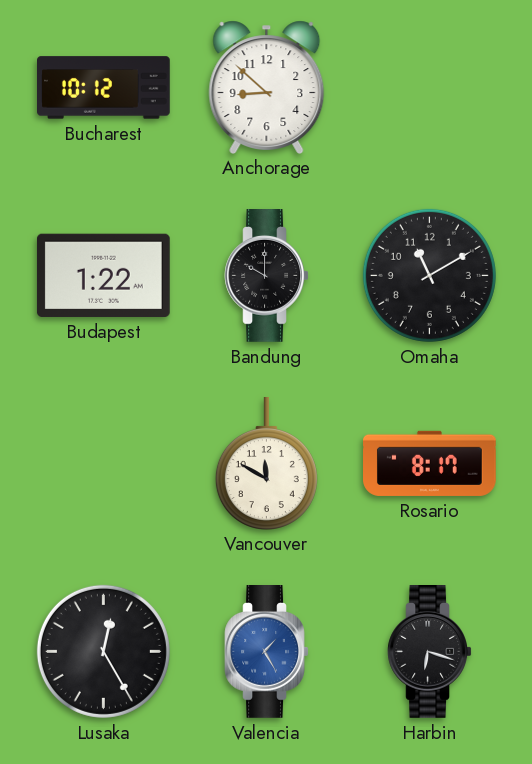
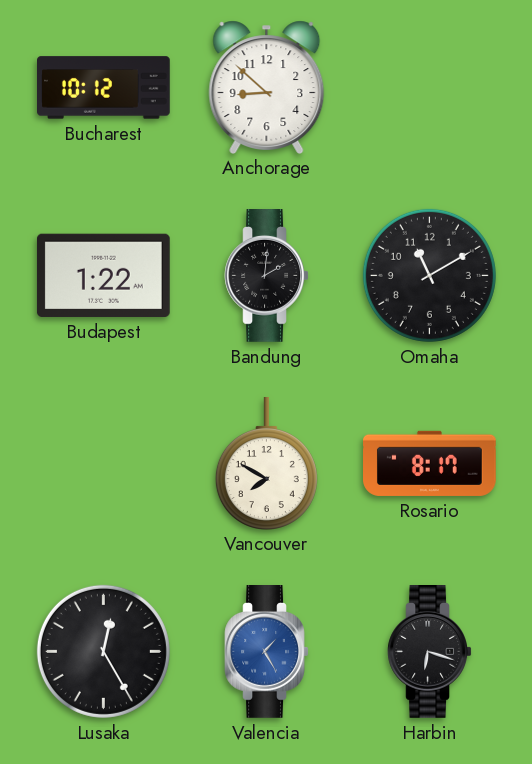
Bandung: 10:00 -> 2:01 (267, 276)
Vancouver: 11:50 -> 7:50 (266, 464)
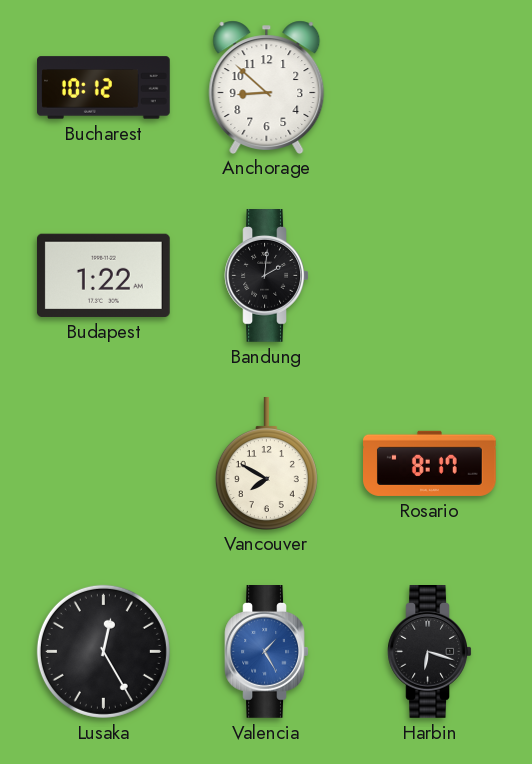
Omaha: 11:10 -> none (429, 275)
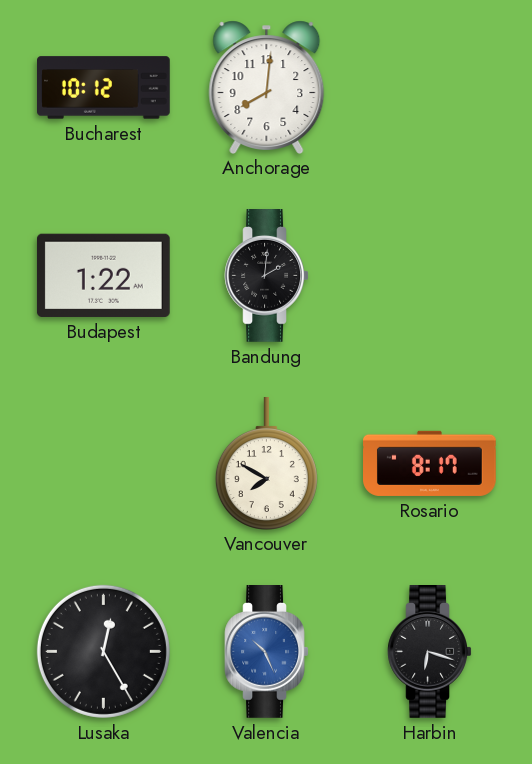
Anchorage: 8:52 -> 8:01 (267, 87)
Valencia: 1:25 -> 10:26 (267, 652)
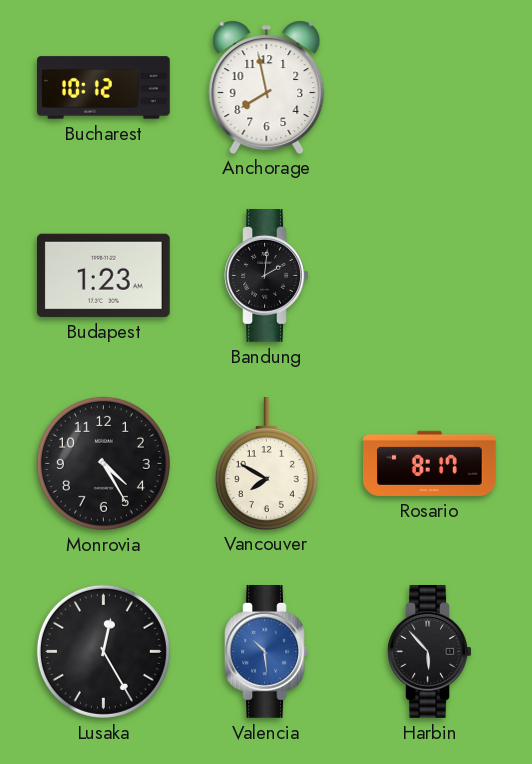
Anchorage: 8:01 -> 7:58 (267, 87)
Budapest: 1:22 -> 1:23 (103, 275)
Monrovia: none -> 4:25 (103, 463)
Valencia: 10:26 -> 10:29 (267, 652)
Harbin: 6:18 -> 5:53 (430, 652)
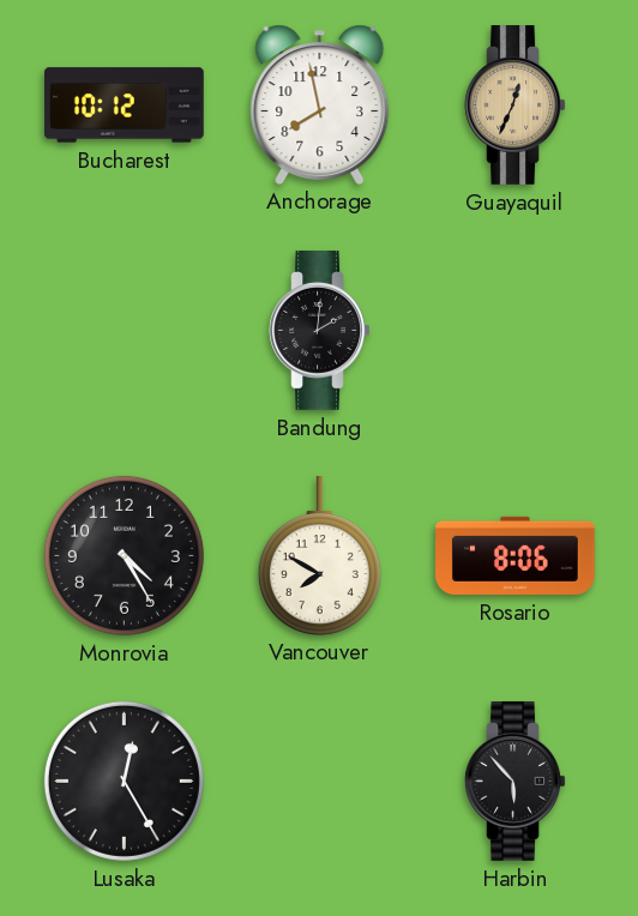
Guayaquil: none -> 12:34 (516, 106)
Budapest: 1:23 -> none (103, 275)
Rosario: 8:17 -> 8:06 (516, 555)
Valencia: 10:29 -> none (267, 652)
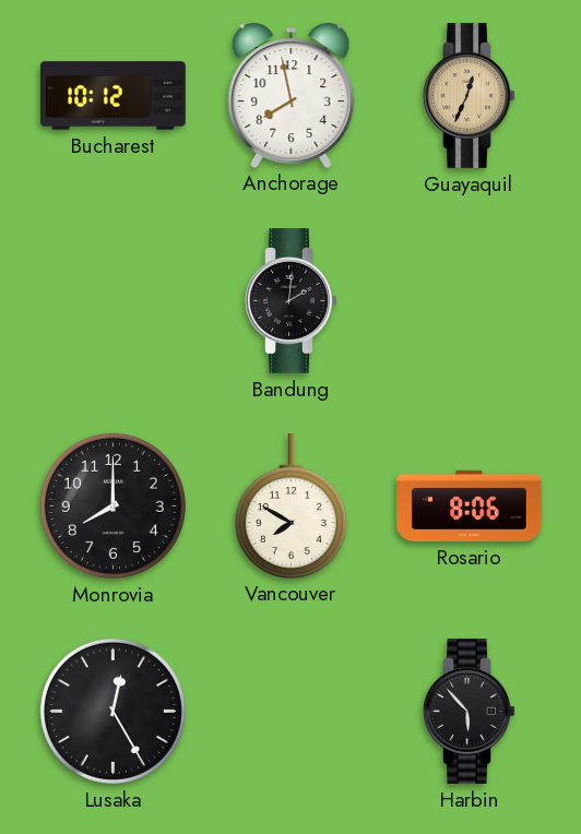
Monrovia: 4:25 -> 8:00 (112, 505)
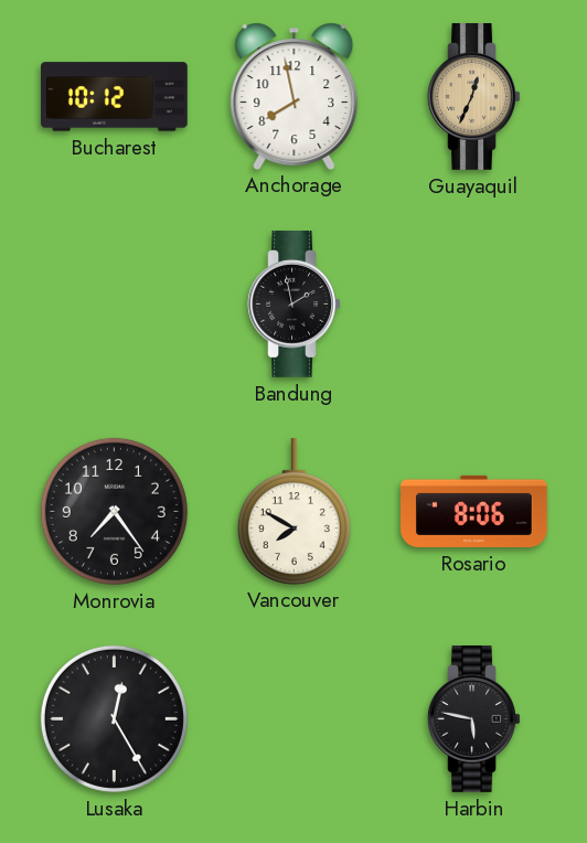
Bandung: 2:01 -> 1:58 (295, 305)
Monrovia: 8:00 -> 7:24 (114, 511)
Harbin: 5:53 -> 5:47 (474, 719)
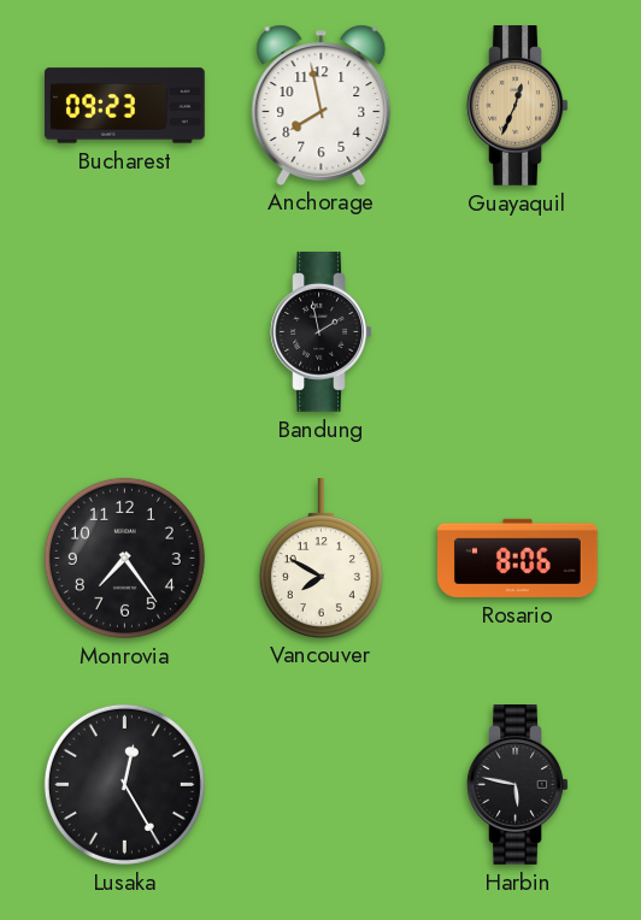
Bucharest: 10:12 -> 09:23 (125, 106)
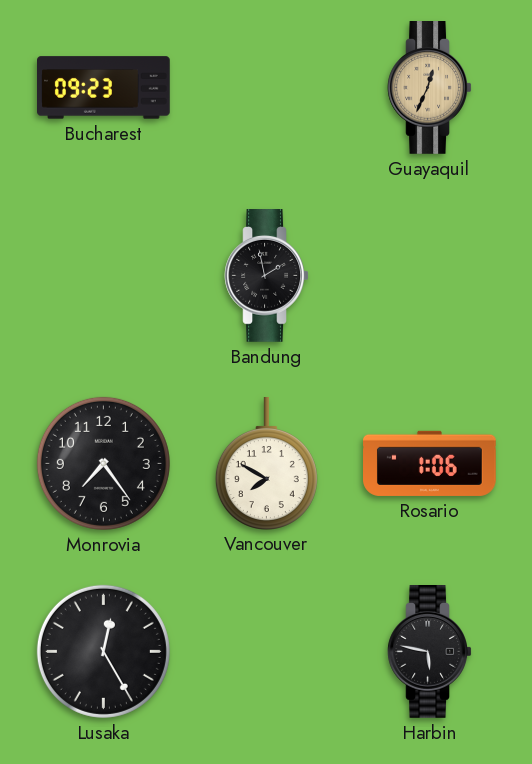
Anchorage: 7:58 -> none (322, 105)
Rosario: 8:06 -> 1:06 (430, 463)
